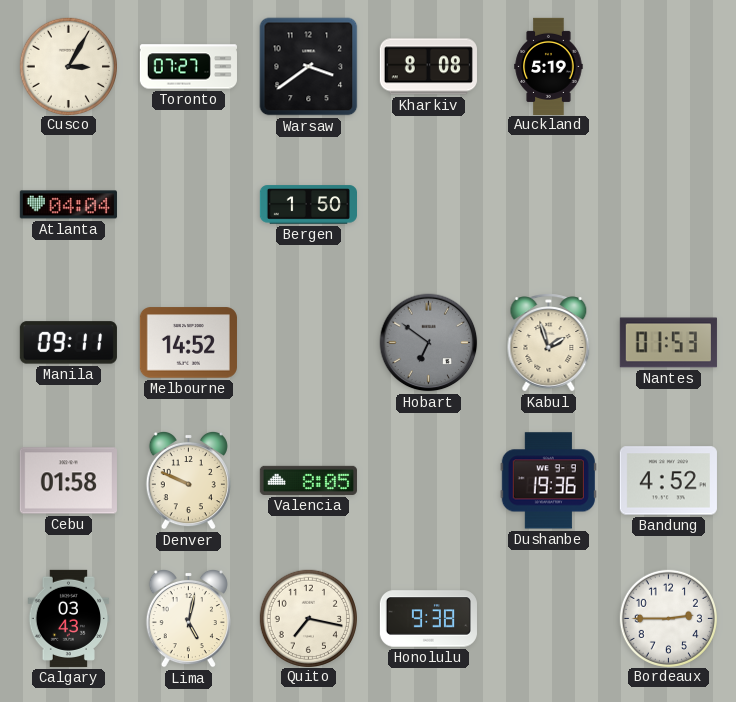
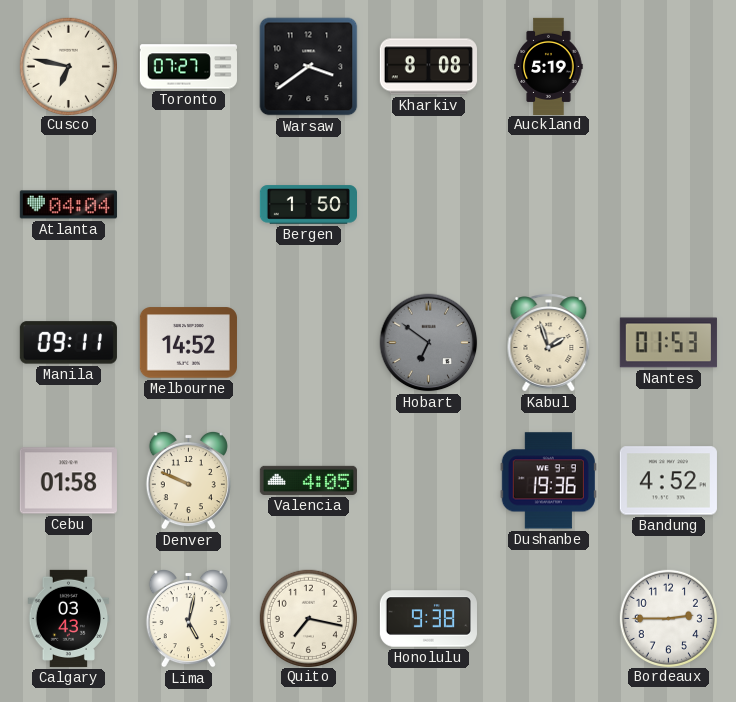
Cusco: 3:05 -> 6:47 (68, 66)
Valencia: 8:05 -> 4:05 (308, 480)
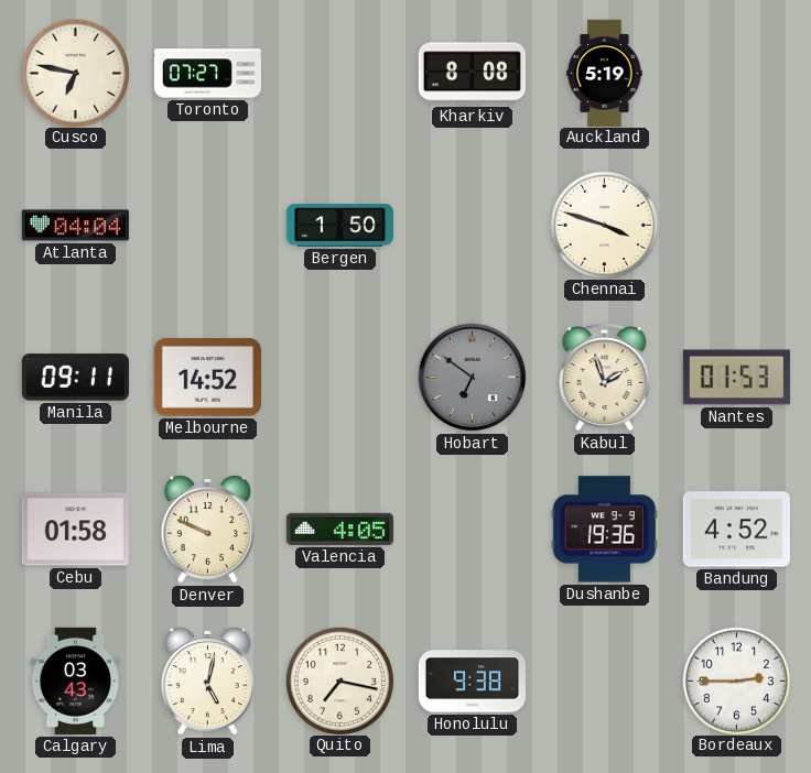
Warsaw: 3:39 -> none (309, 67)
Chennai: none -> 3:48 (604, 225)
